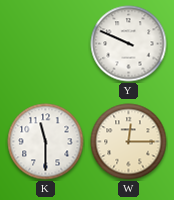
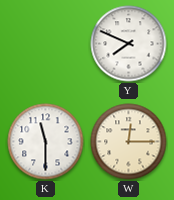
Y: 9:49 -> 7:49 (129, 44)
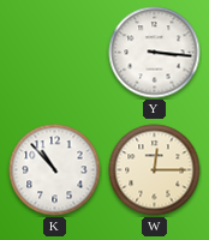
Y: 7:49 -> 3:16 (155, 53)
K: 11:30 -> 10:53 (55, 170)
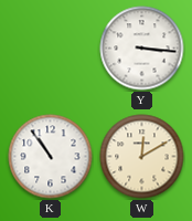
K: 10:53 -> 10:54 (51, 157)
W: 12:15 -> 12:10 (142, 157)
